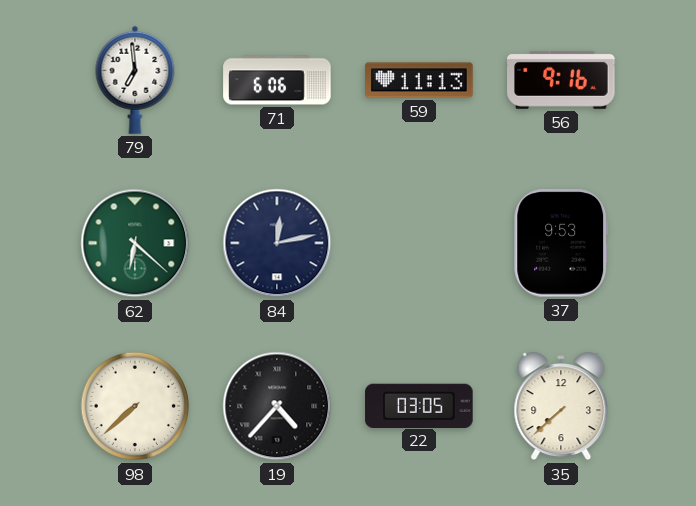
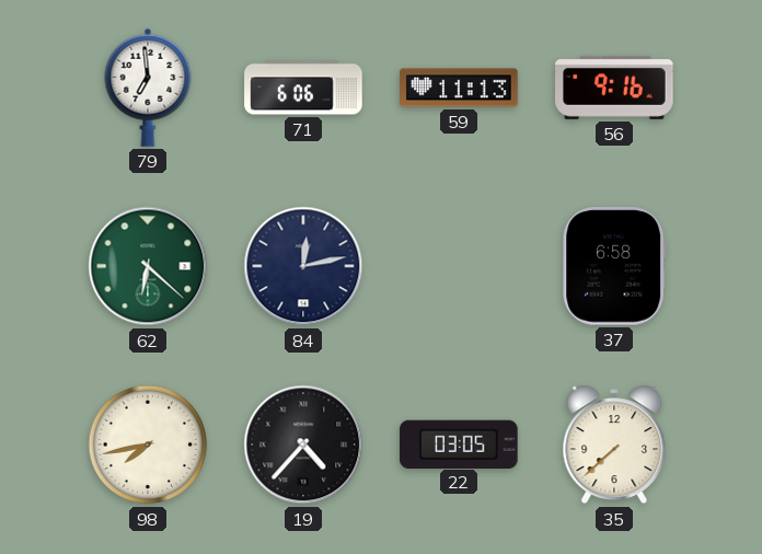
37: 9:53 -> 6:58 (614, 266)
98: 7:38 -> 7:43 (148, 445)
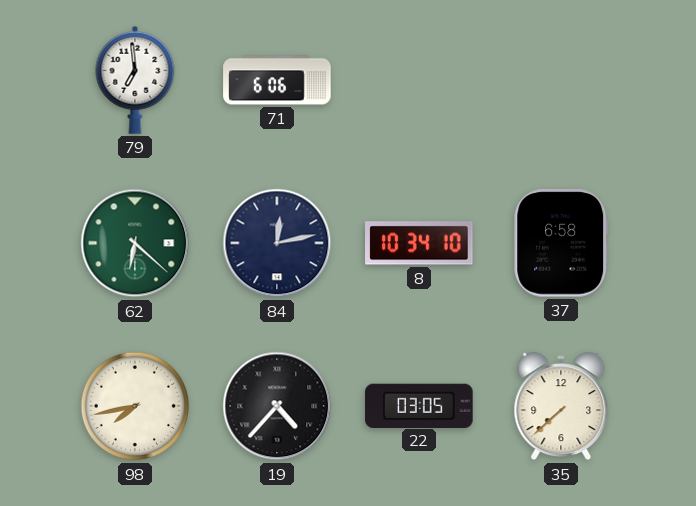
59: 11:13 -> none (459, 88)
56: 9:16 -> none (614, 88)
8: none -> 10:34 (419, 243)
